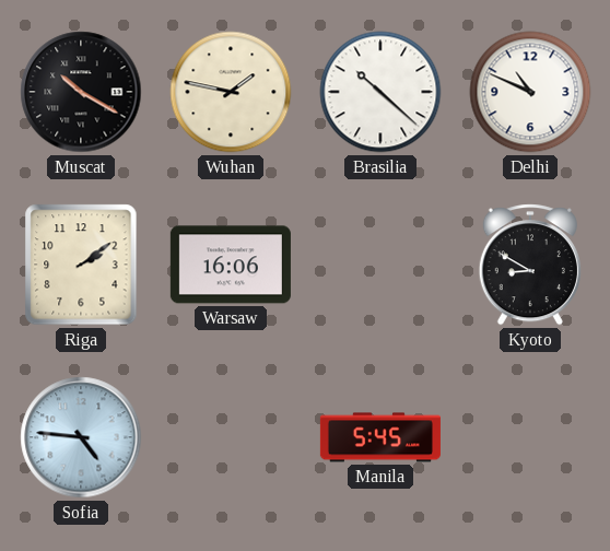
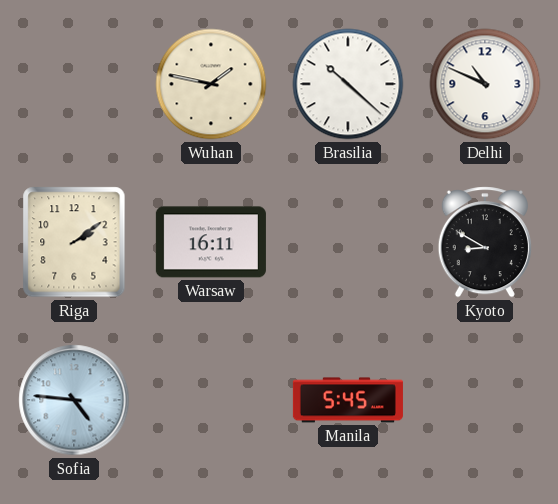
Muscat: 10:20 -> none (81, 92)
Warsaw: 16:06 -> 16:11 (211, 242)
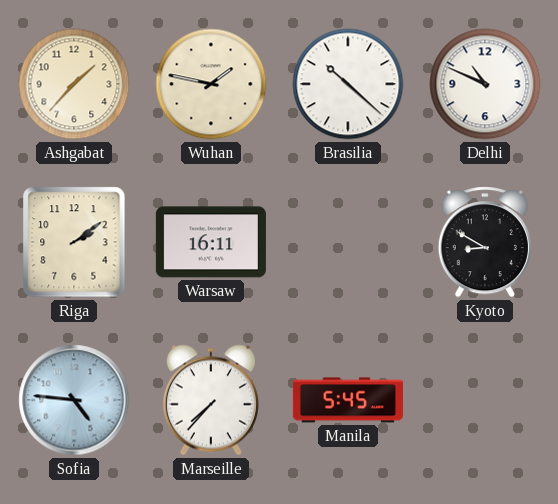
Ashgabat: none -> 1:37 (74, 84)
Marseille: none -> 7:37 (211, 400)
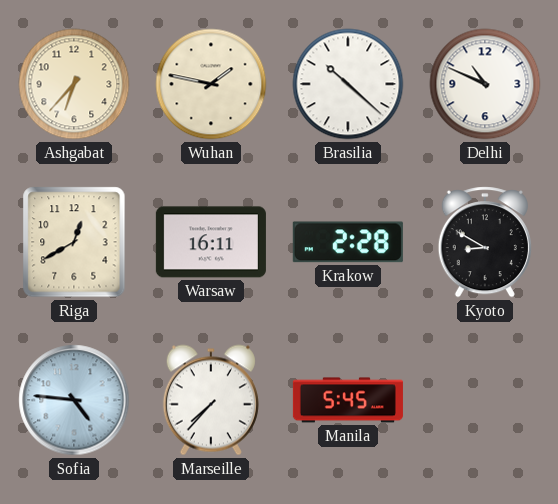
Ashgabat: 1:37 -> 6:37 (74, 84)
Riga: 2:09 -> 12:40 (74, 242)
Krakow: none -> 2:28 (348, 242)
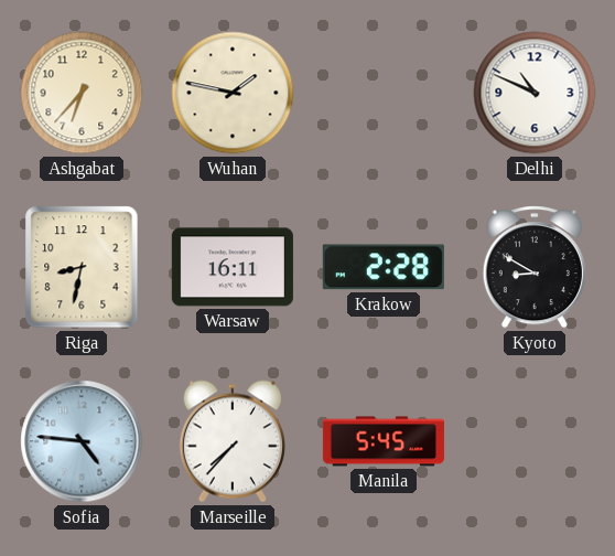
Brasilia: 10:22 -> none (348, 84)
Riga: 12:40 -> 8:32 (82, 267)
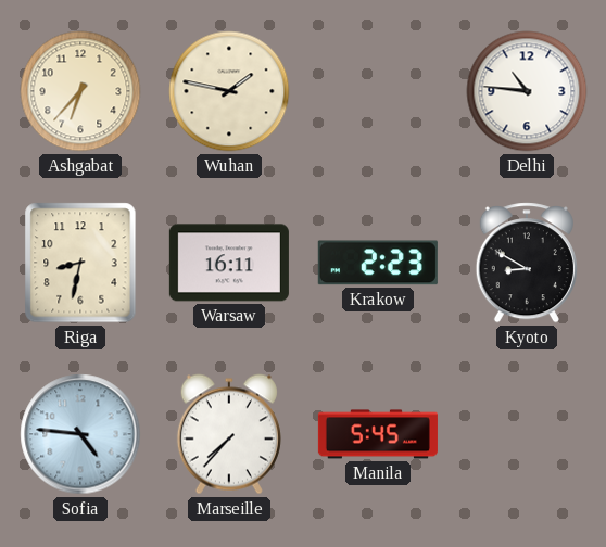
Delhi: 10:49 -> 10:46 (527, 91)
Krakow: 2:28 -> 2:23 (378, 263)
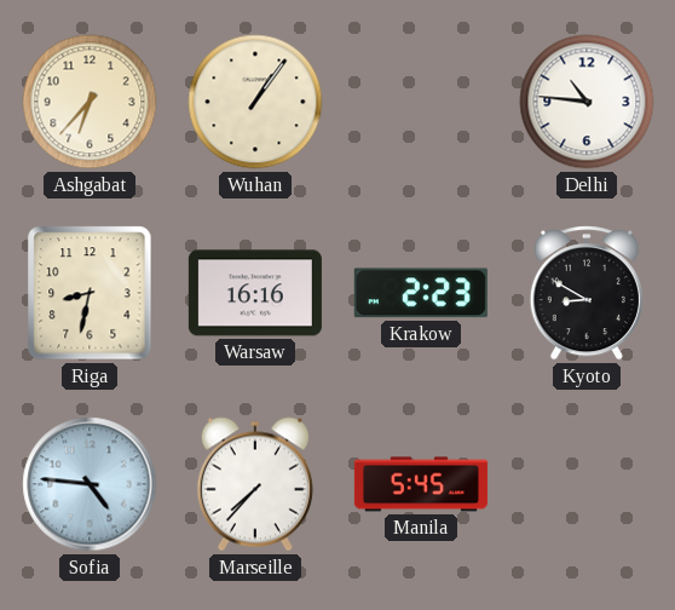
Wuhan: 1:47 -> 1:06 (255, 102)
Warsaw: 16:11 -> 16:16 (255, 293)
